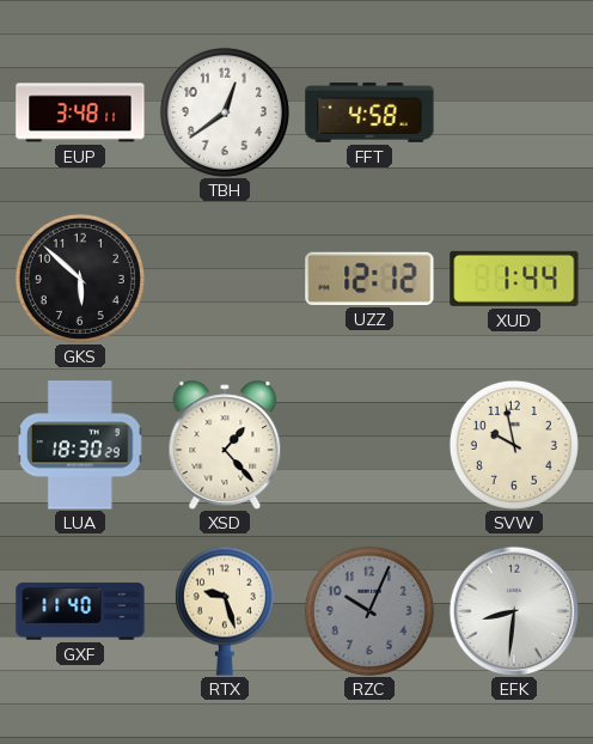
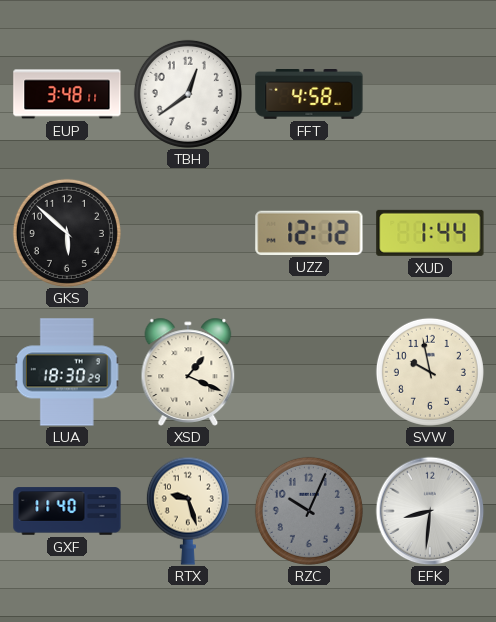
XSD: 1:23 -> 1:19 (188, 372)
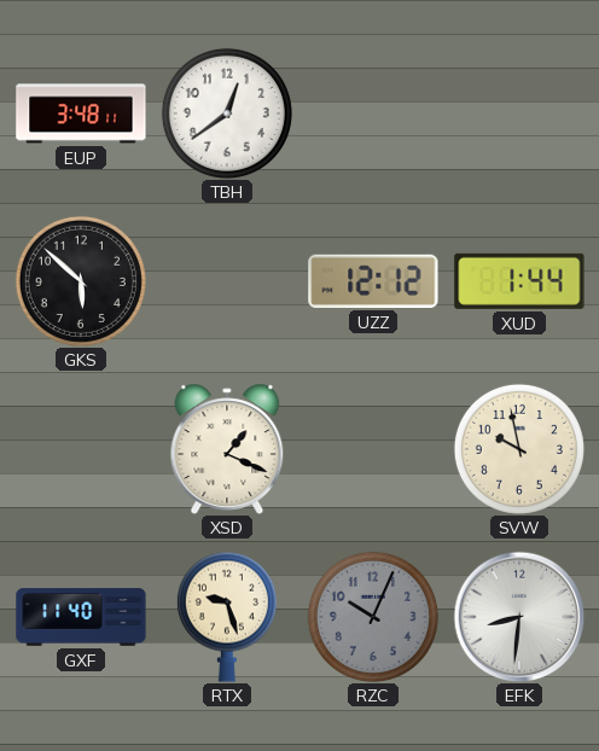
FFT: 4:58 -> none (309, 95)
LUA: 18:30 -> none (67, 372)
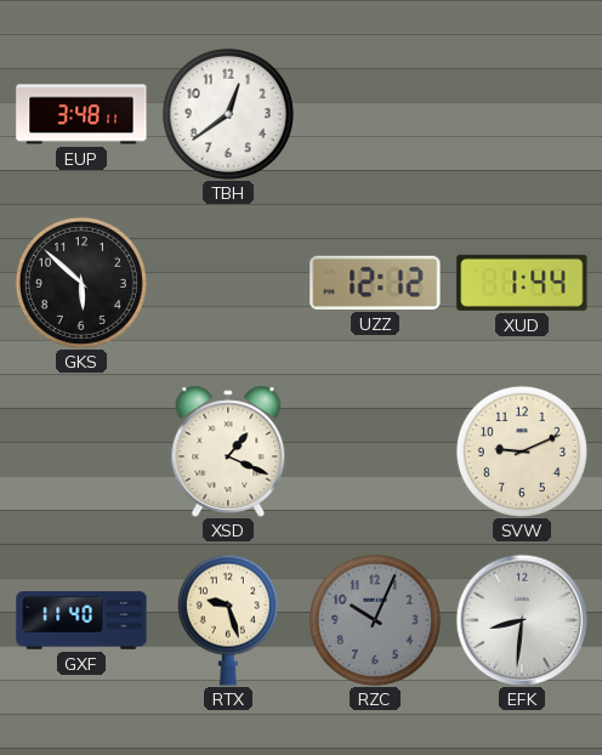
SVW: 9:58 -> 9:11 (522, 452)
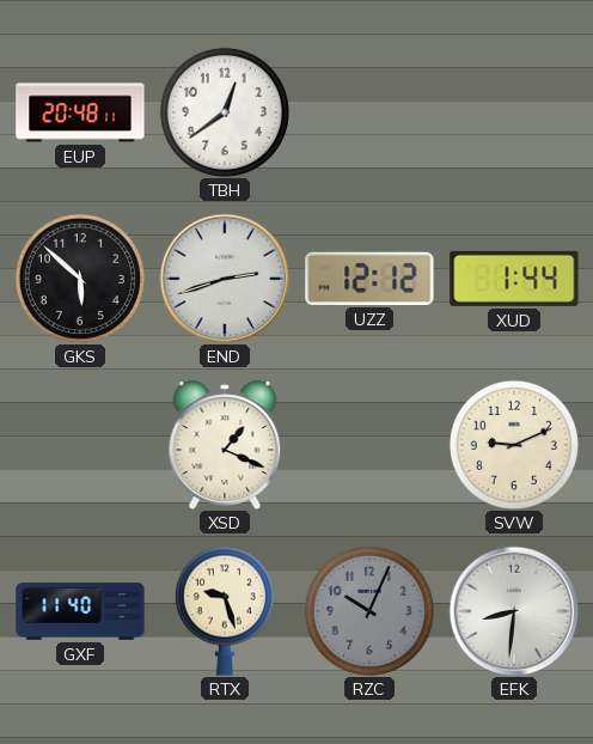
EUP: 3:48 -> 20:48 (80, 112)
END: none -> 2:42 (225, 279)
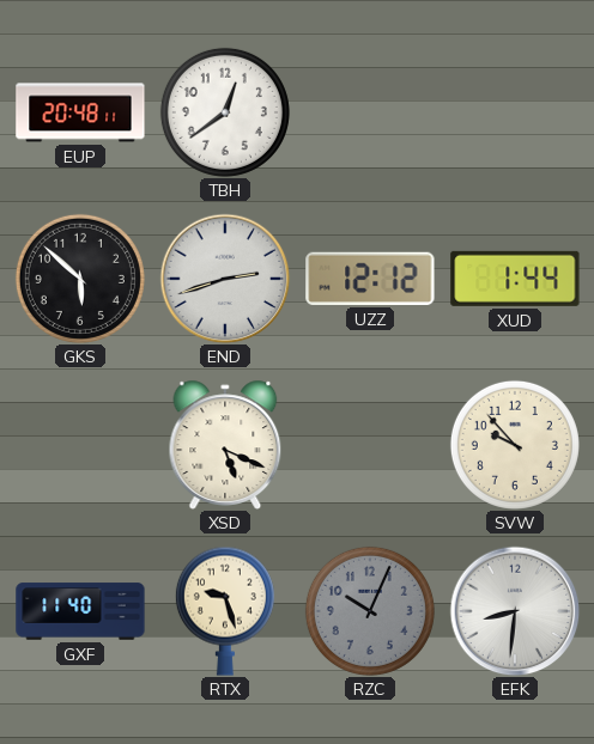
XSD: 1:19 -> 5:19 (225, 445)
SVW: 9:11 -> 9:53 (515, 445)
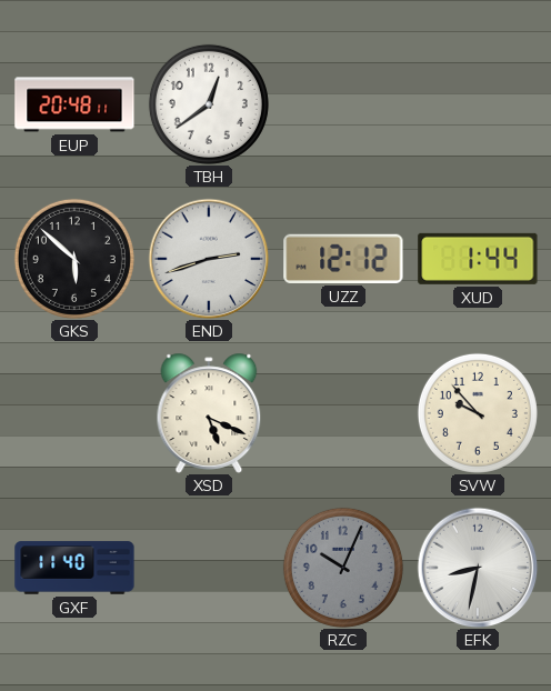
RTX: 9:27 -> none (225, 611)
EFK: 8:31 -> 8:32 (478, 568)
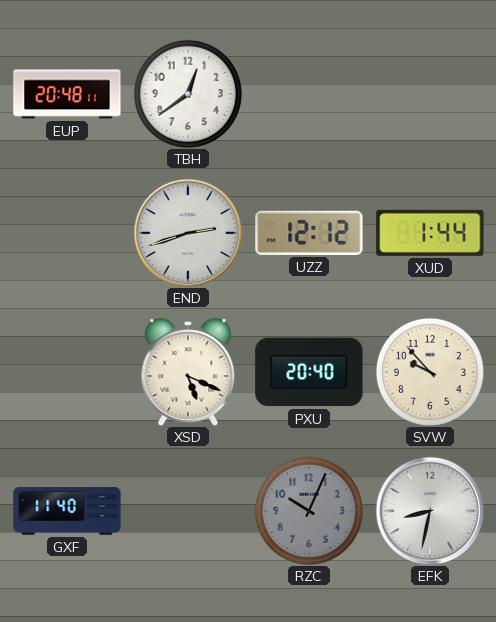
GKS: 5:52 -> none (74, 259)
PXU: none -> 20:40 (309, 372)
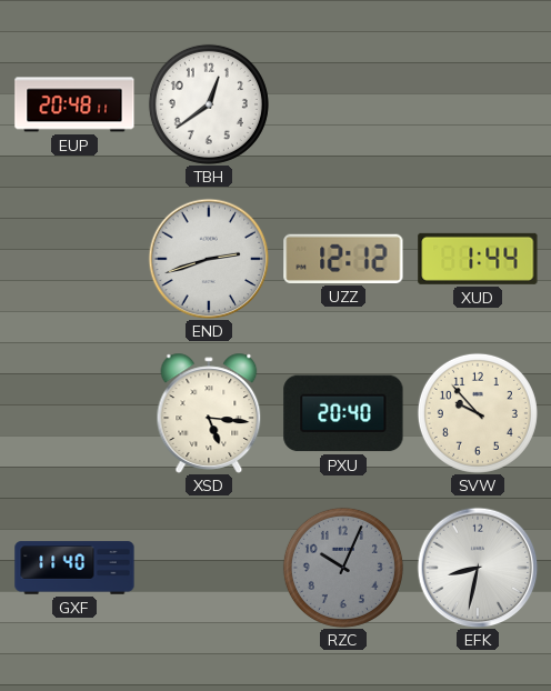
XSD: 5:19 -> 5:16 (209, 413)
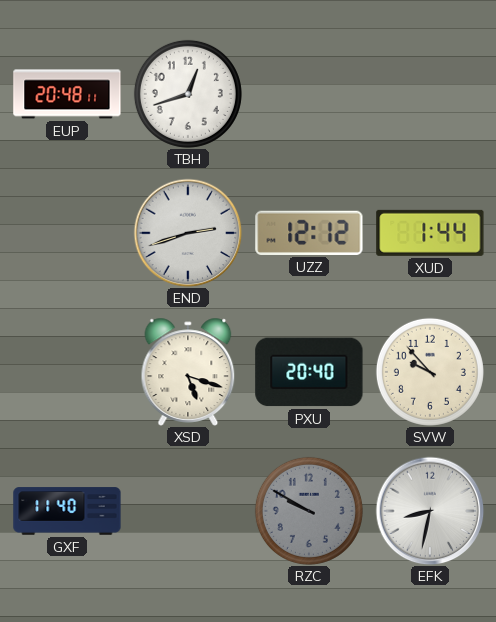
TBH: 12:39 -> 12:42 (188, 94)
XSD: 5:16 -> 5:18 (188, 372)
RZC: 10:04 -> 9:50 (309, 511)
